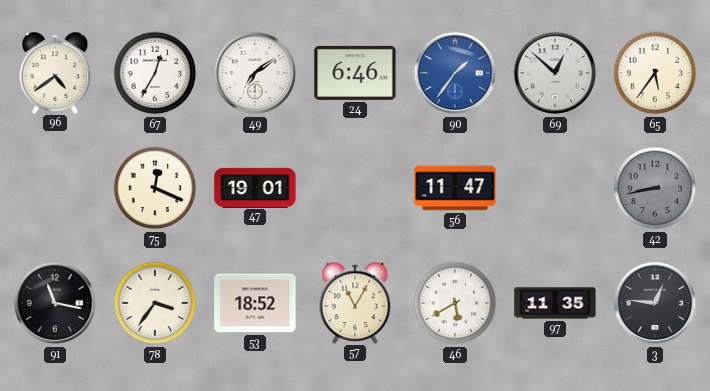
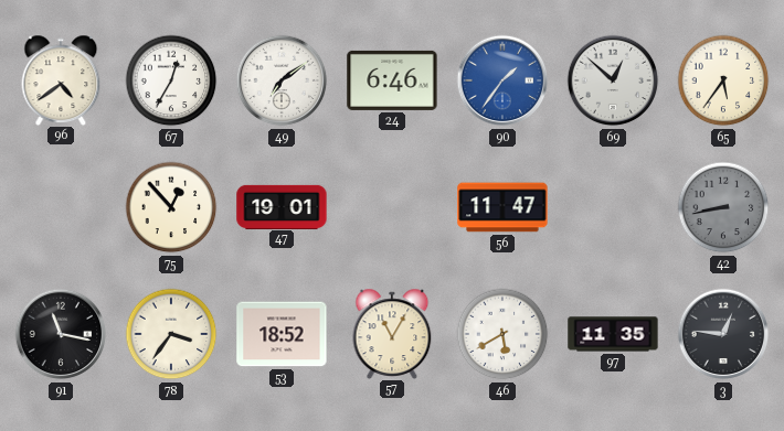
75: 12:19 -> 12:53 (171, 207)
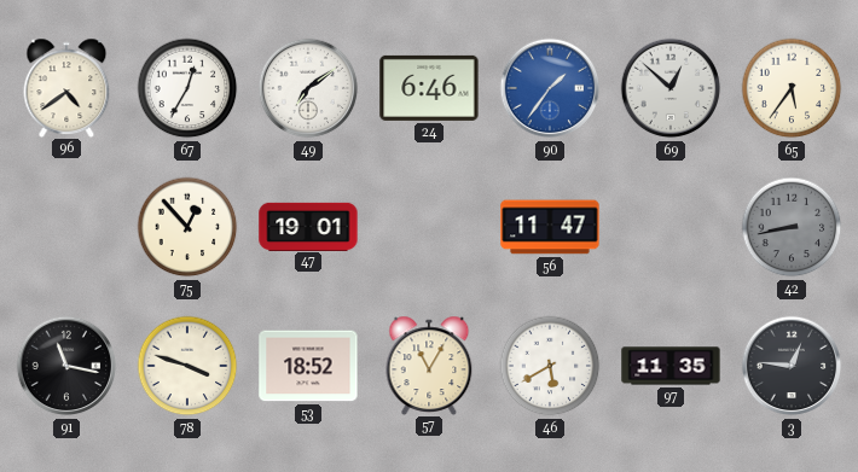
78: 3:36 -> 3:48 (187, 366)
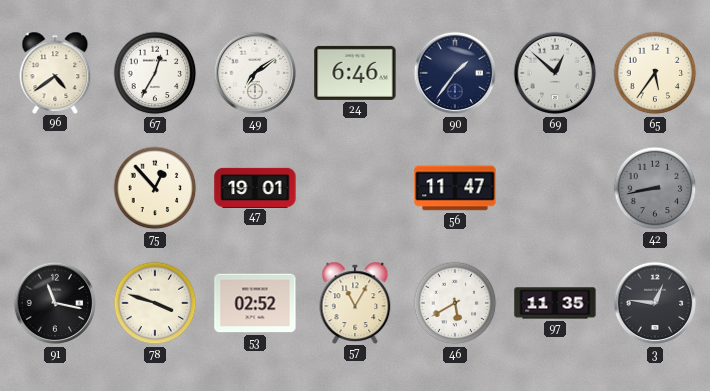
90 dial: blue -> navy (455, 73)
53: 18:52 -> 02:52 (255, 303)
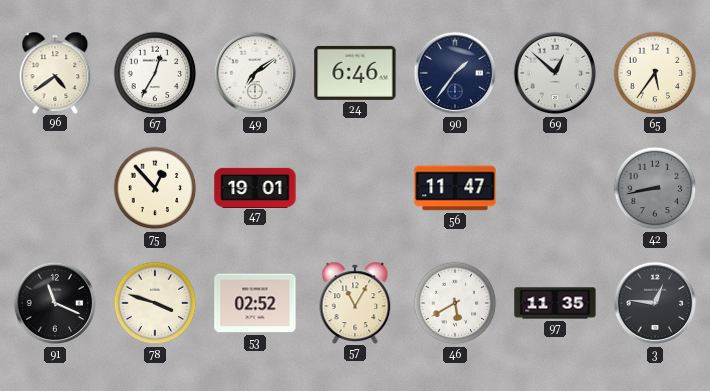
91: 11:17 -> 11:19 (55, 303)
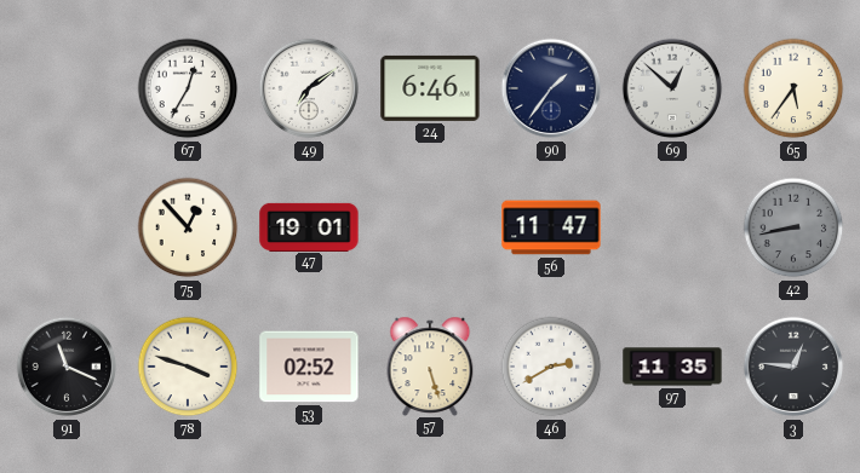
96: 4:39 -> none (55, 72)
57: 11:05 -> 5:27 (430, 365)
46: 5:40 -> 2:40 (551, 367)
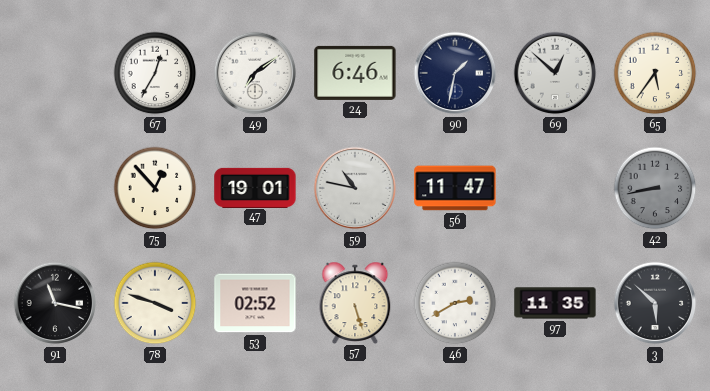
90: 1:36 -> 1:32 (455, 73)
59: none -> 10:47 (355, 188)
91: 11:19 -> 11:17 (55, 303)
3: 12:46 -> 5:52 (655, 303)
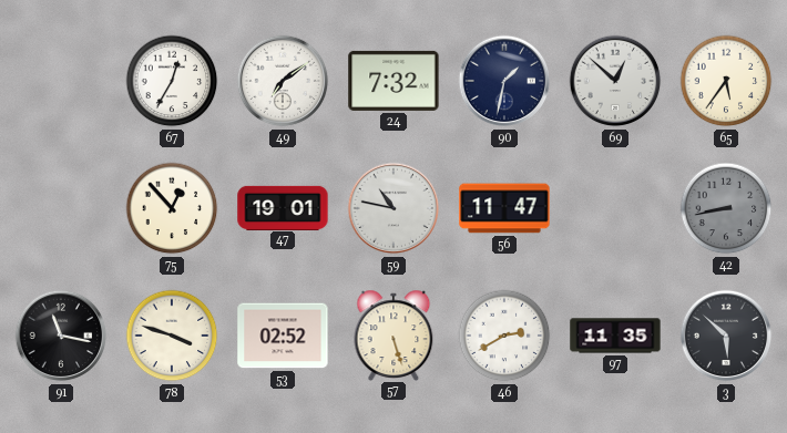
24: 6:46 -> 7:32 (393, 81)
